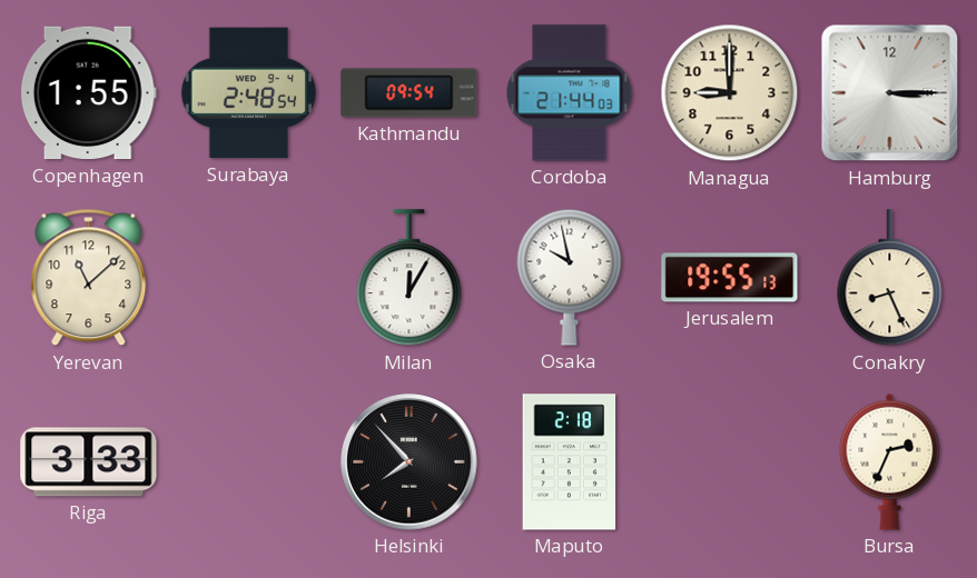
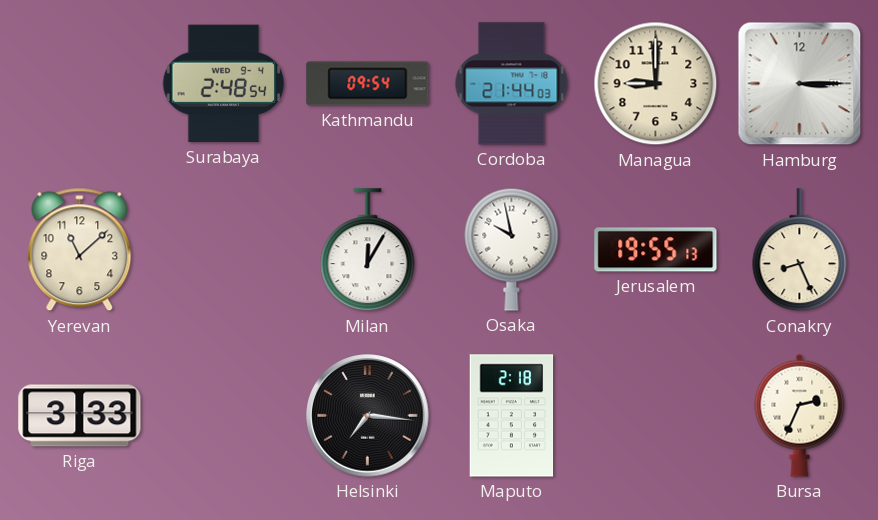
Copenhagen: 1:55 -> none (88, 93)
Helsinki: 7:53 -> 7:16 (368, 416)
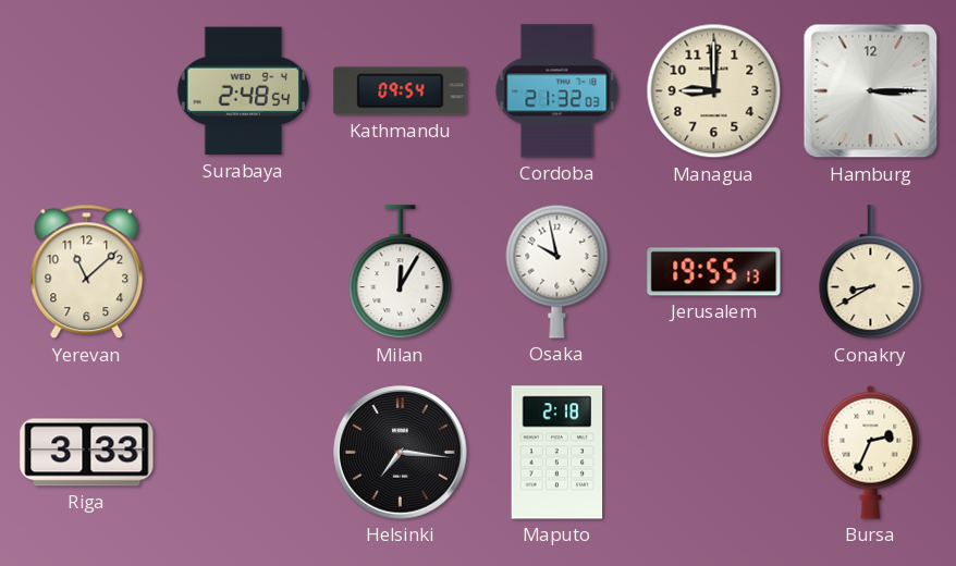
Cordoba: 21:44 -> 21:32 (557, 91)
Conakry: 8:26 -> 8:40 (871, 272)
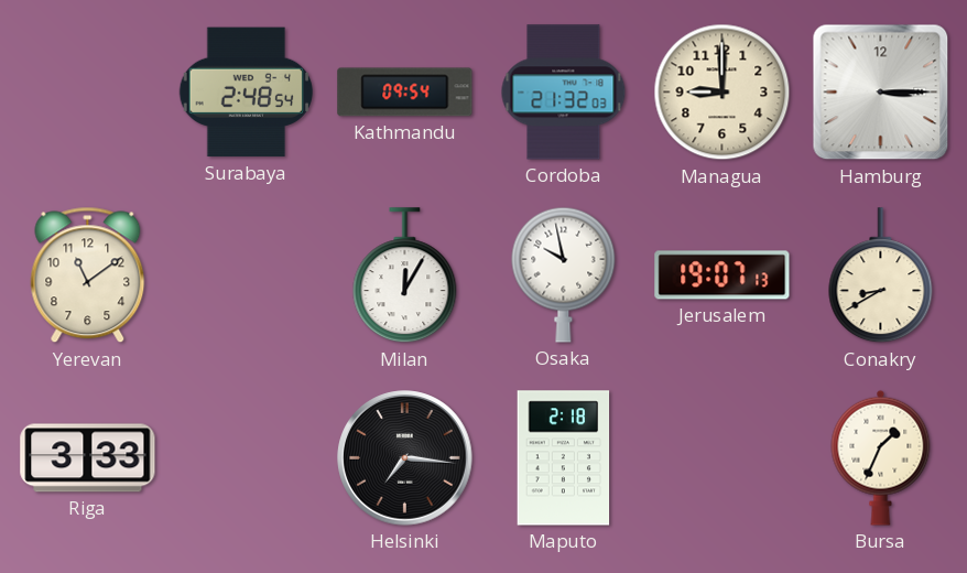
Yerevan: 11:08 -> 11:09 (88, 275)
Jerusalem: 19:55 -> 19:07 (722, 275)
Bursa: 2:34 -> 1:34 (881, 457)
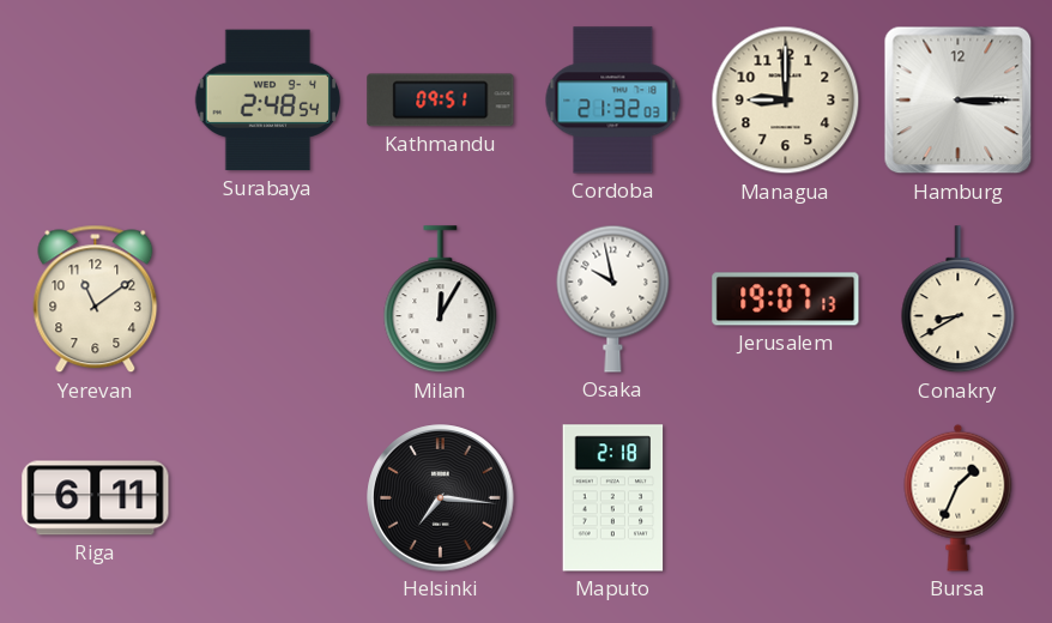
Kathmandu: 09:54 -> 09:51 (441, 101)
Riga: 3:33 -> 6:11 (96, 498)
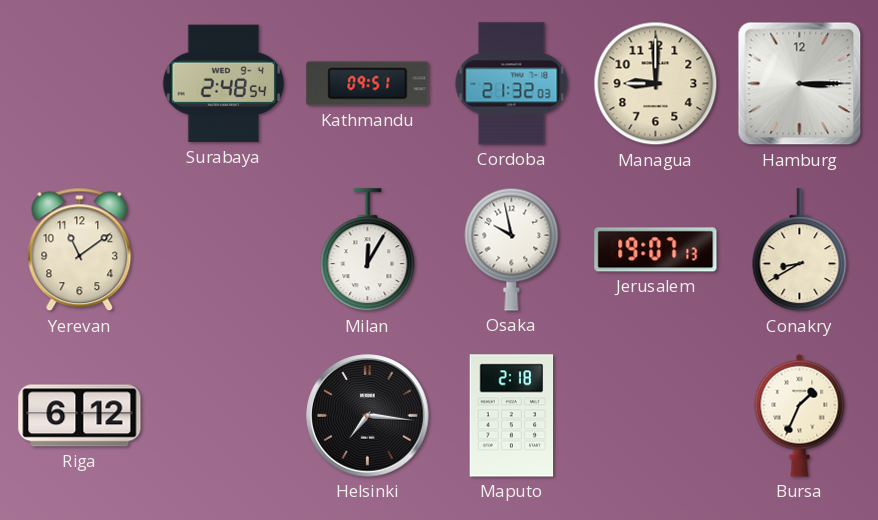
Riga: 6:11 -> 6:12 (80, 416)
